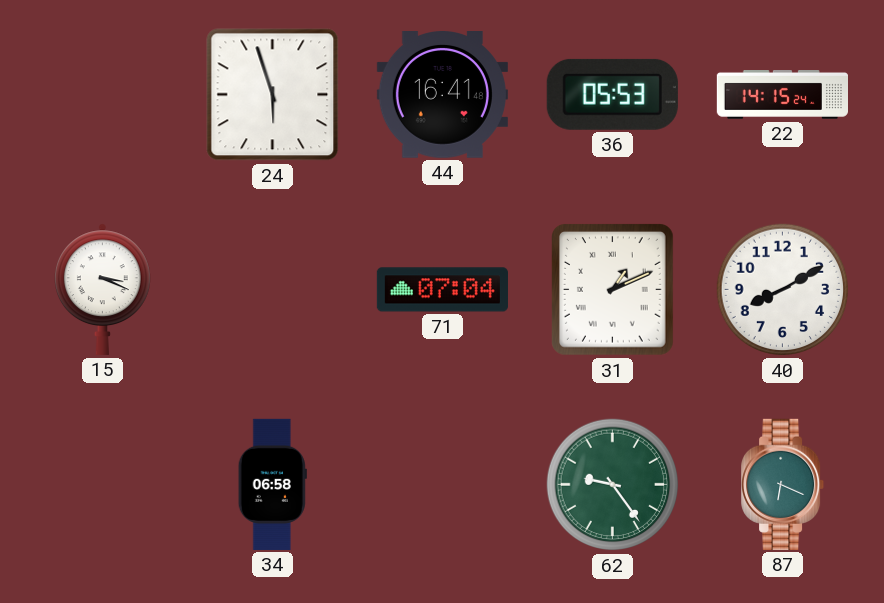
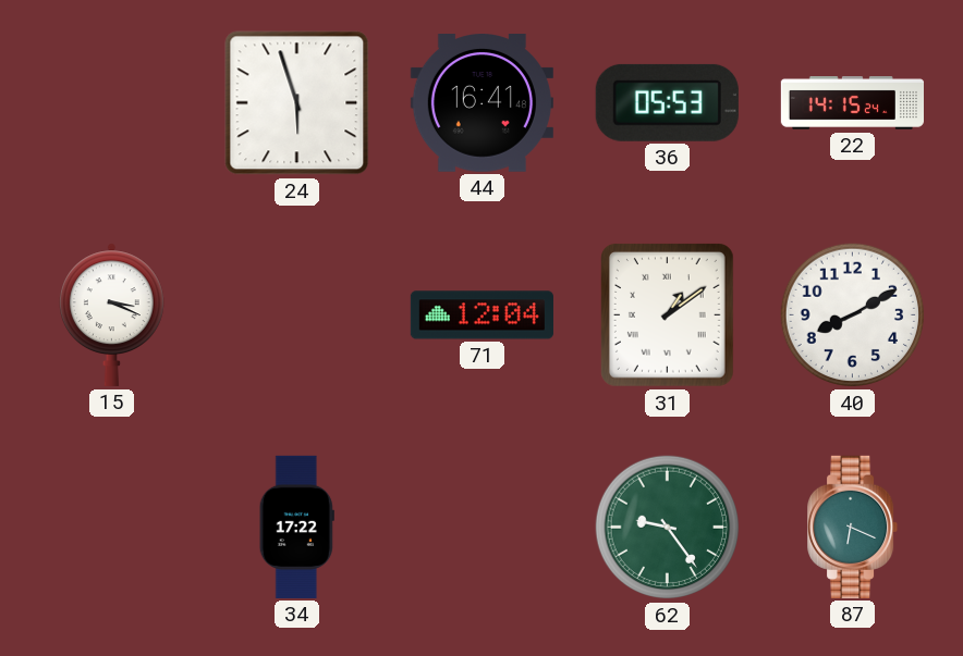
71: 07:04 -> 12:04 (481, 315)
31: 1:11 -> 1:09 (667, 315)
34: 06:58 -> 17:22 (296, 527)
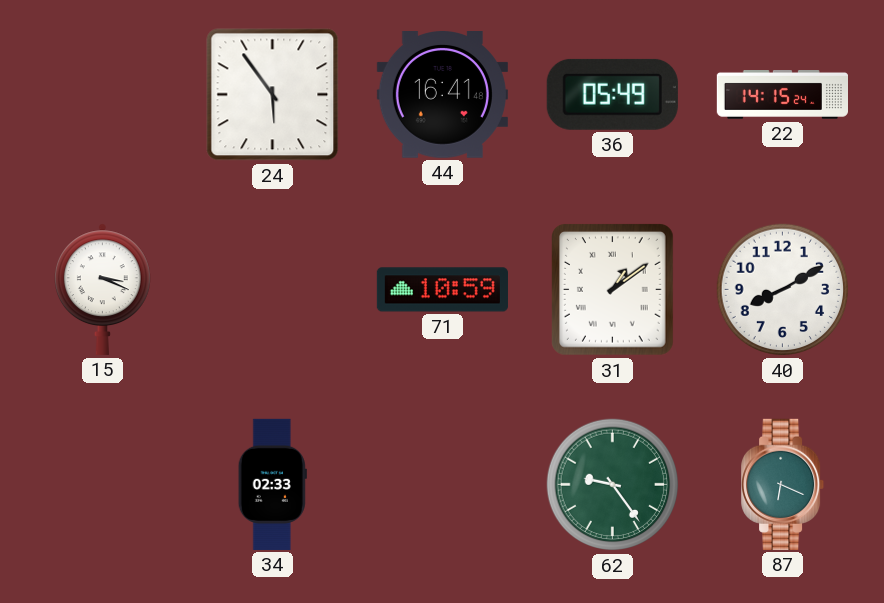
24: 5:57 -> 5:54 (273, 95)
36: 05:53 -> 05:49 (612, 94)
71: 12:04 -> 10:59 (442, 290)
34: 17:22 -> 02:33 (272, 484)
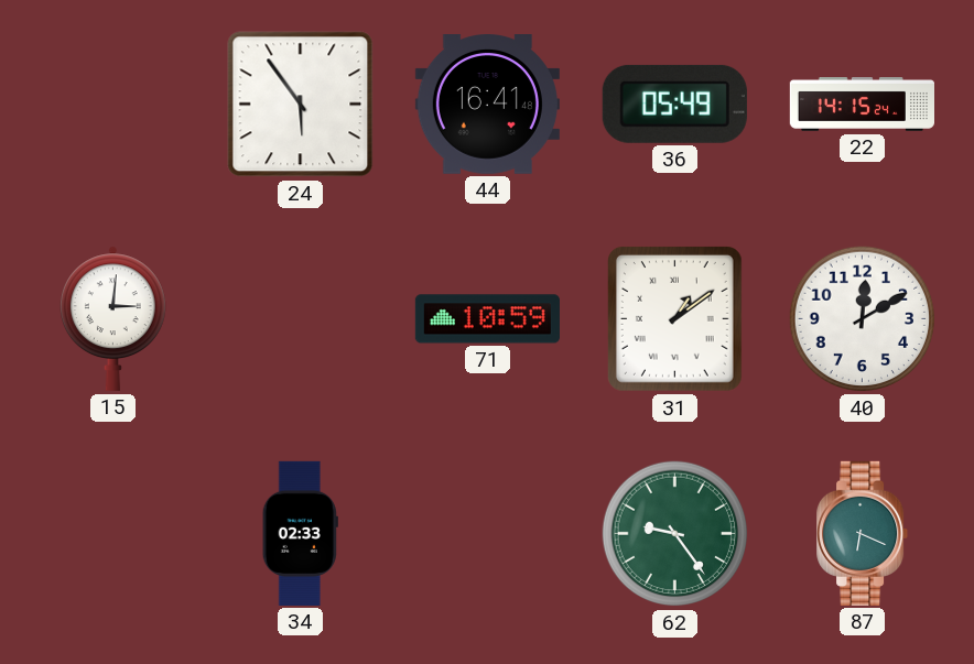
15: 3:19 -> 3:01 (112, 318)
40: 8:10 -> 12:10 (863, 319)
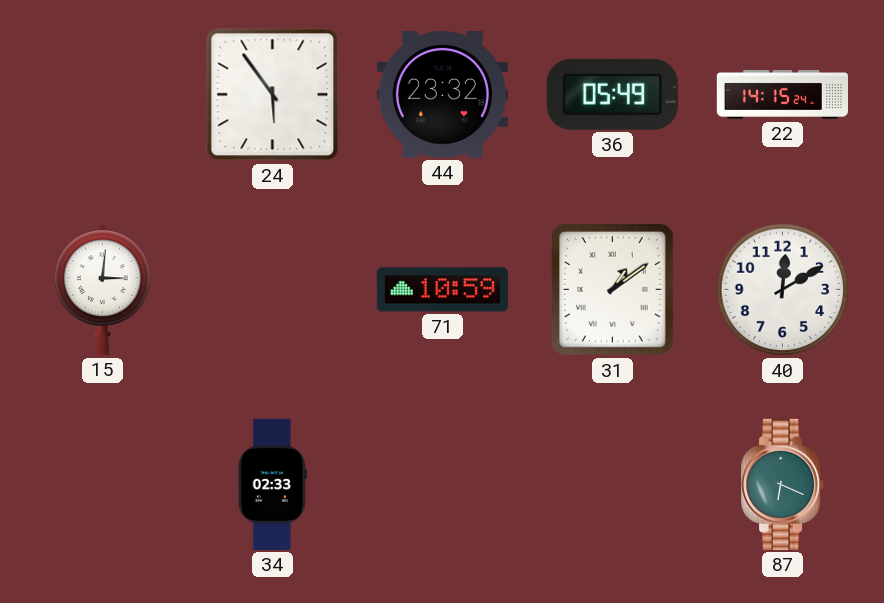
44: 16:41 -> 23:32 (442, 95)
62: 9:24 -> none (675, 534)
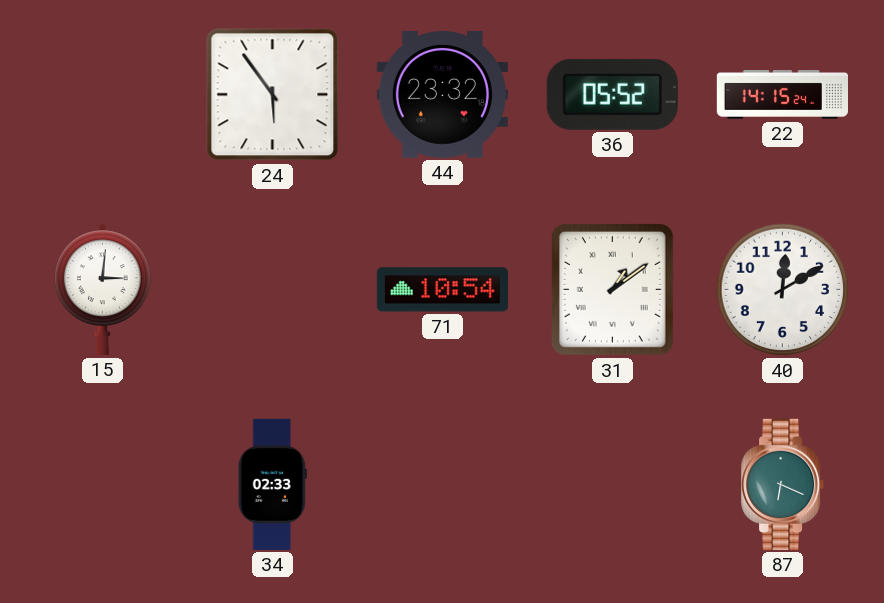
36: 05:49 -> 05:52 (612, 94)
71: 10:59 -> 10:54 (442, 290)
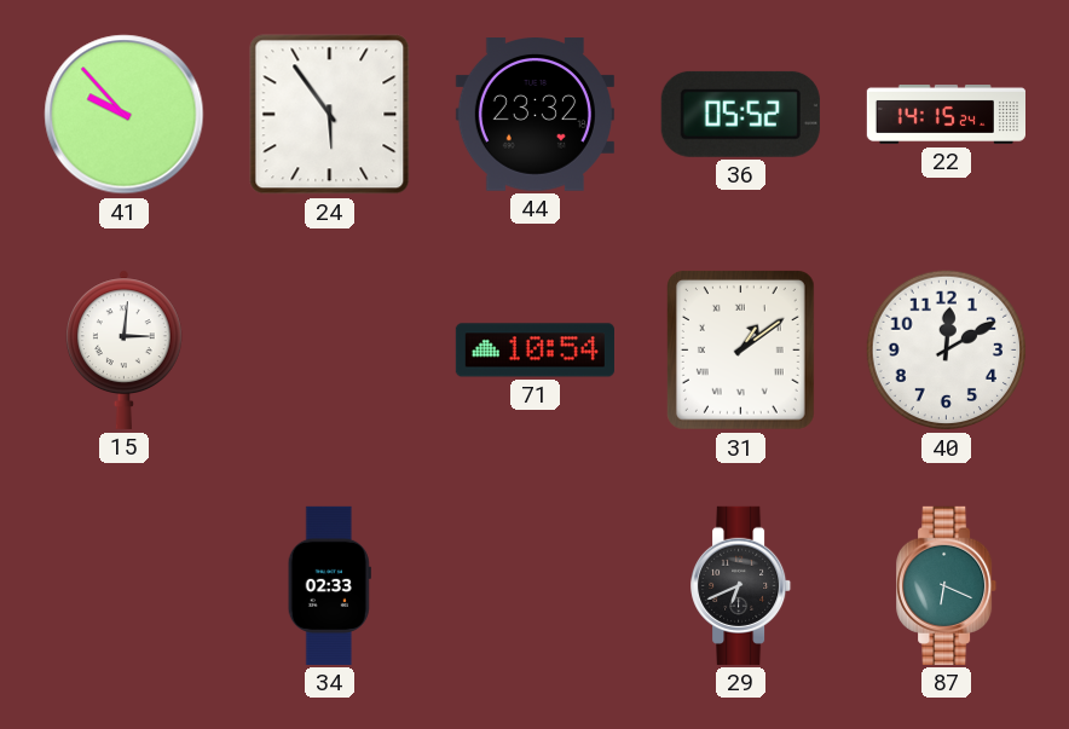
41: none -> 9:53 (125, 115)
29: none -> 6:41 (741, 585)
